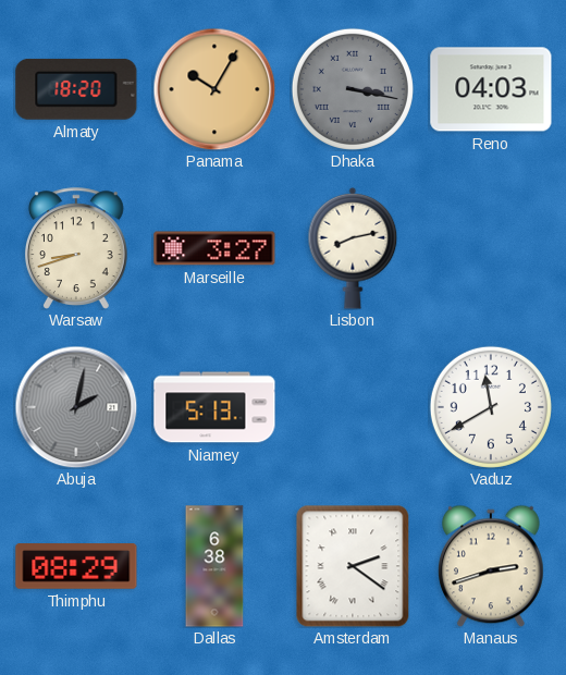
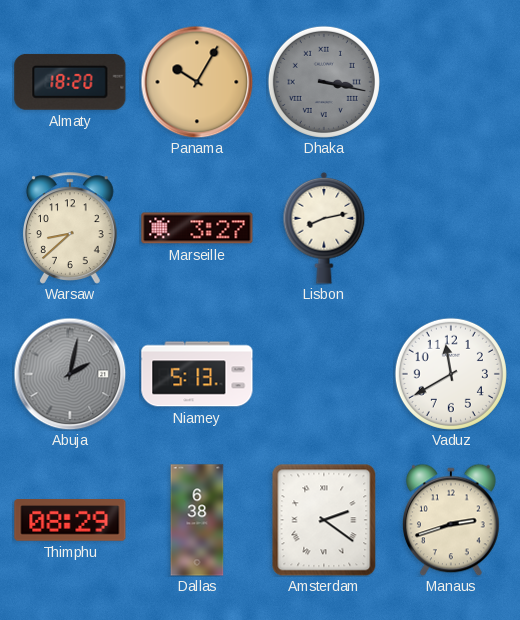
Reno: 04:03 -> none (491, 89)
Warsaw: 8:42 -> 8:38 (70, 228)
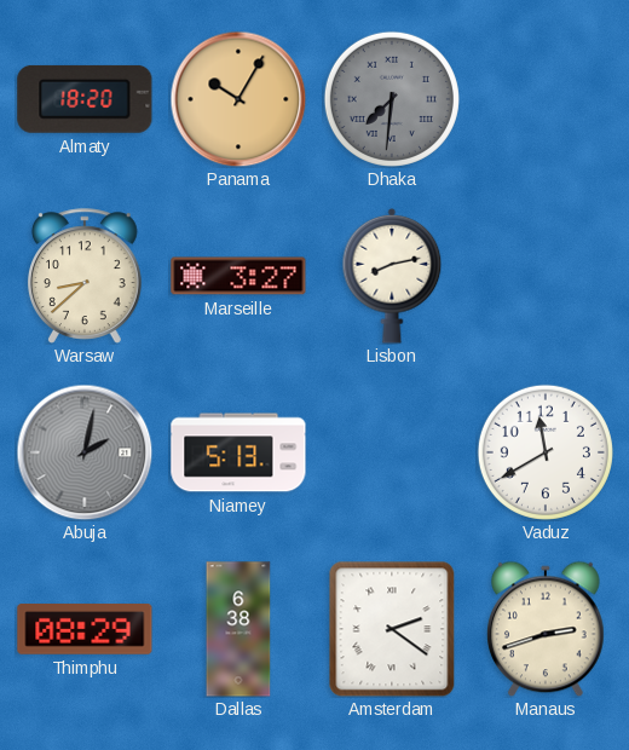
Dhaka: 3:17 -> 7:31 (392, 99)
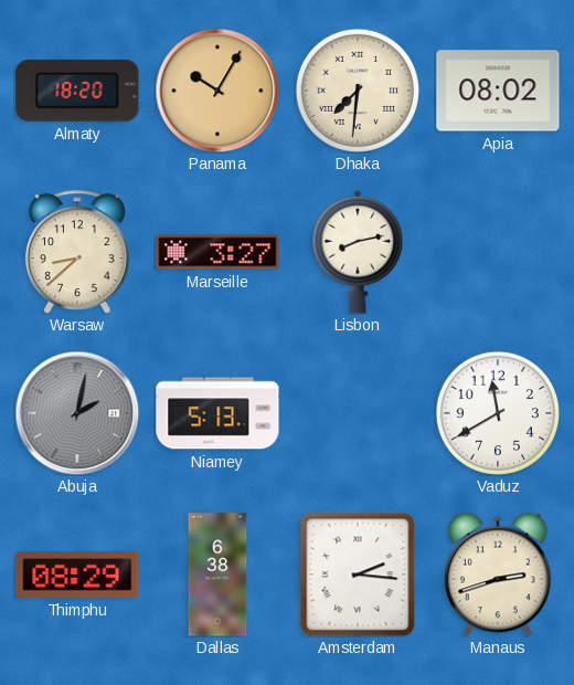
Dhaka dial: grey -> cream (358, 91)
Apia: none -> 08:02 (498, 91)
Amsterdam: 2:21 -> 2:16 (358, 575)
